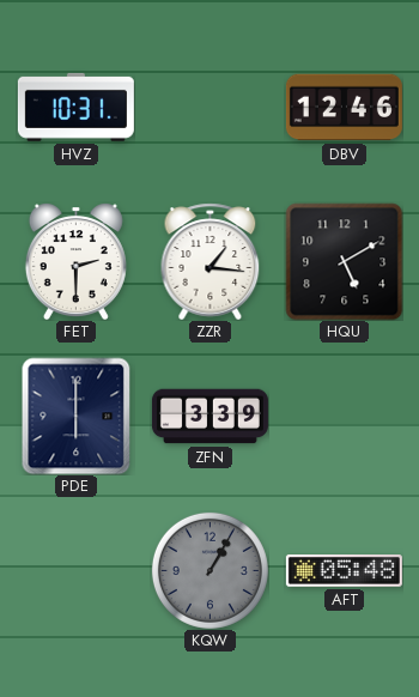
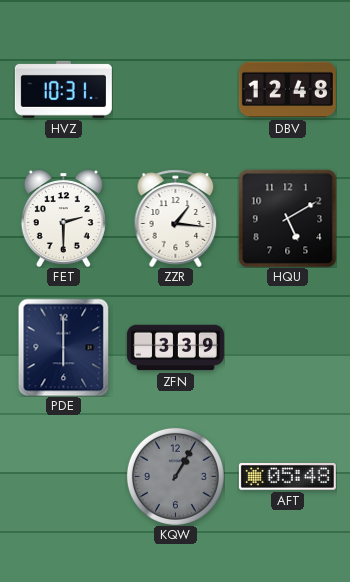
DBV: 12:46 -> 12:48 (287, 90)
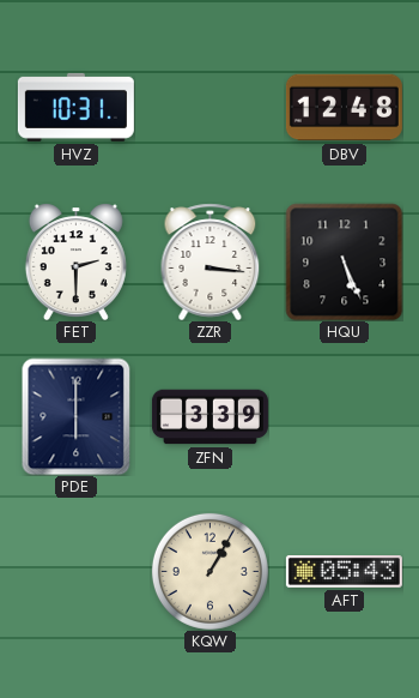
ZZR: 1:16 -> 3:16 (211, 261)
HQU: 5:10 -> 5:26 (344, 261)
KQW dial: grey -> cream (209, 571)
AFT: 05:48 -> 05:43 (344, 572)
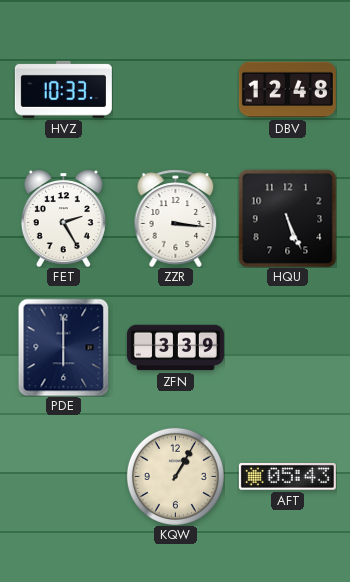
HVZ: 10:31 -> 10:33 (63, 89)
FET: 2:30 -> 2:25 (63, 218)
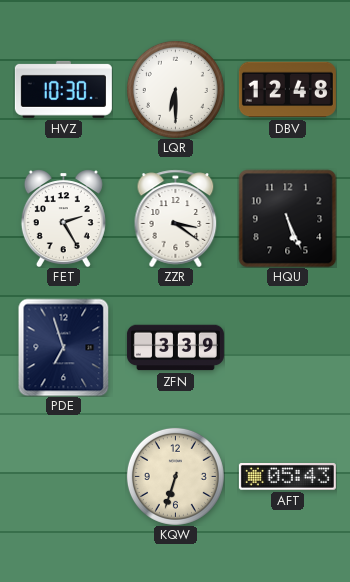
HVZ: 10:33 -> 10:30 (63, 89)
LQR: none -> 6:30 (175, 89)
ZZR: 3:16 -> 3:21 (176, 218)
PDE: 6:00 -> 6:57 (64, 347)
KQW: 1:05 -> 6:33 (175, 476)
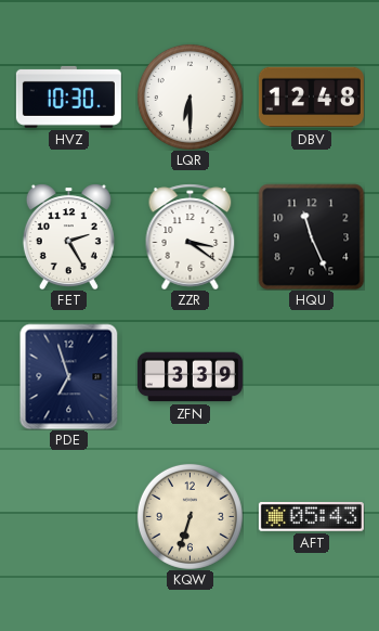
HQU: 5:26 -> 11:26 (311, 236)
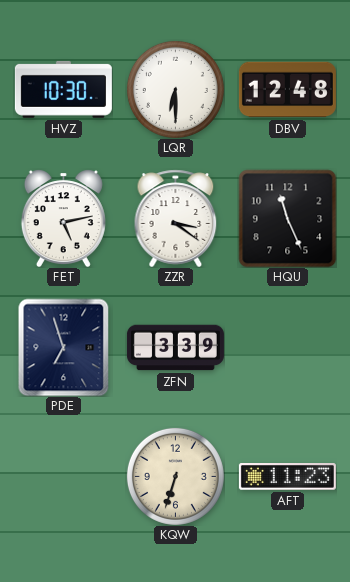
FET: 2:25 -> 5:13 (63, 218)
AFT: 05:43 -> 11:23 (287, 477)
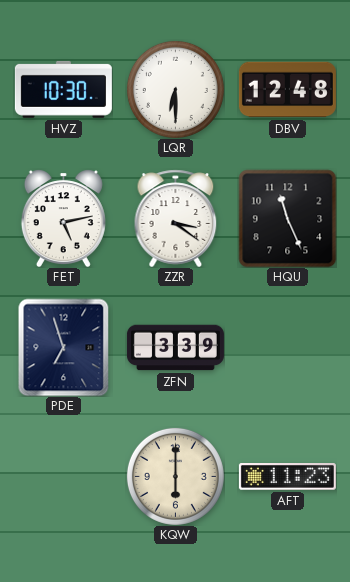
KQW: 6:33 -> 6:00 (175, 476)
